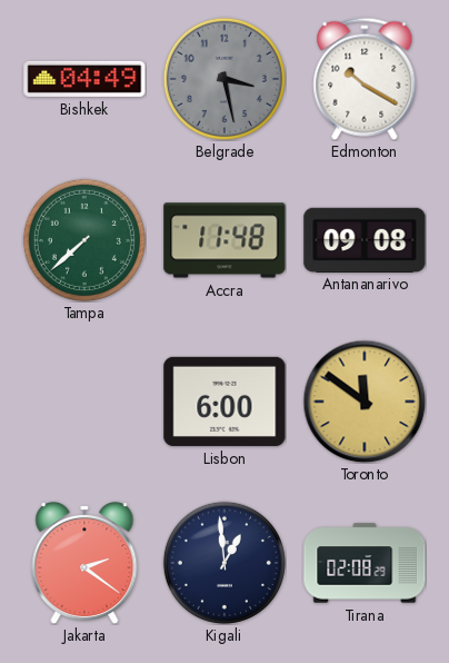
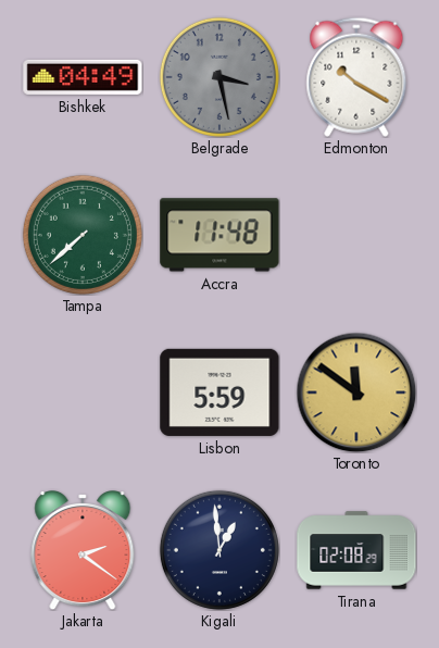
Antananarivo: 09:08 -> none (365, 239)
Lisbon: 6:00 -> 5:59 (220, 392)
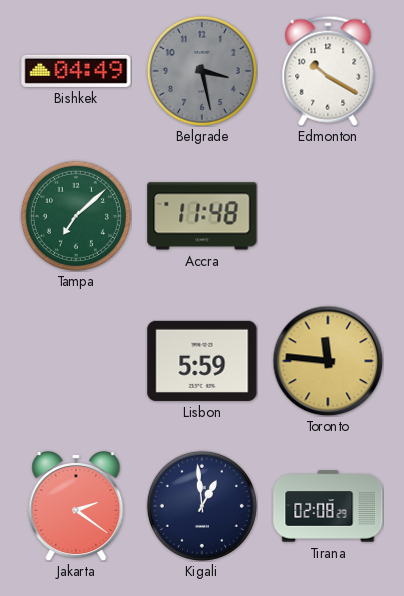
Tampa: 7:38 -> 7:08 (76, 216)
Toronto: 11:51 -> 11:46 (328, 361)
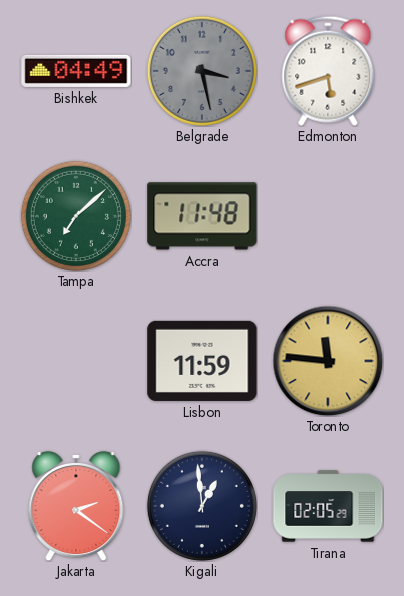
Edmonton: 10:20 -> 5:42 (328, 71)
Lisbon: 5:59 -> 11:59 (202, 361)
Tirana: 02:08 -> 02:05 (328, 506)
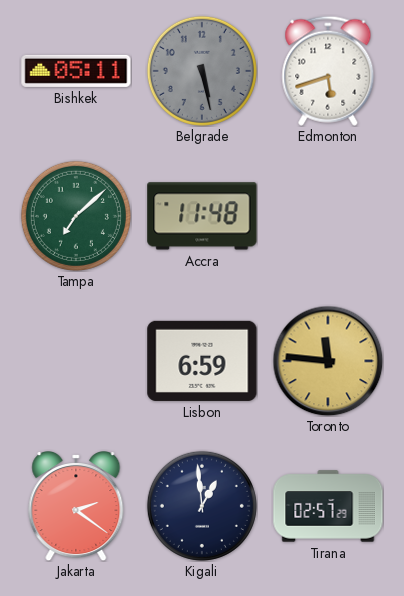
Bishkek: 04:49 -> 05:11 (76, 71)
Belgrade: 3:28 -> 5:28 (202, 71)
Lisbon: 11:59 -> 6:59 (202, 361)
Tirana: 02:05 -> 02:57 (328, 506)
